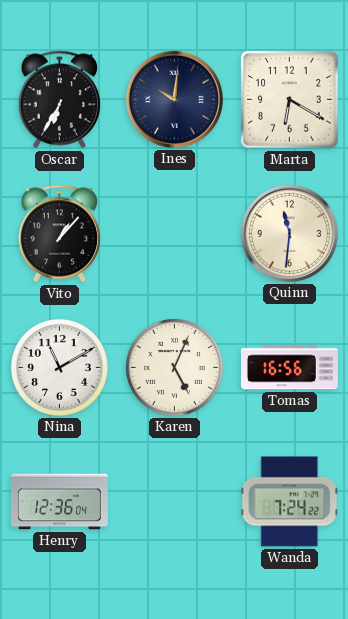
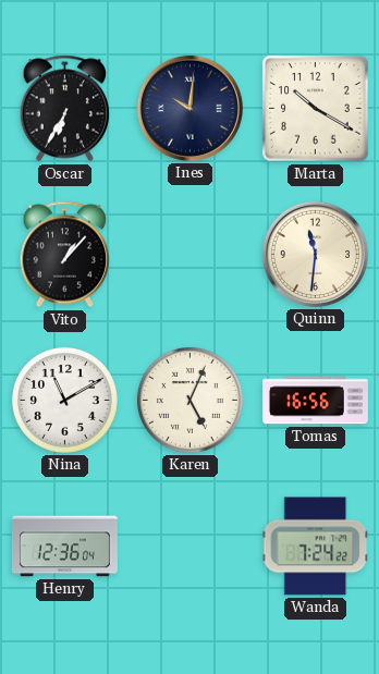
Marta: 6:20 -> 10:20 (316, 109)
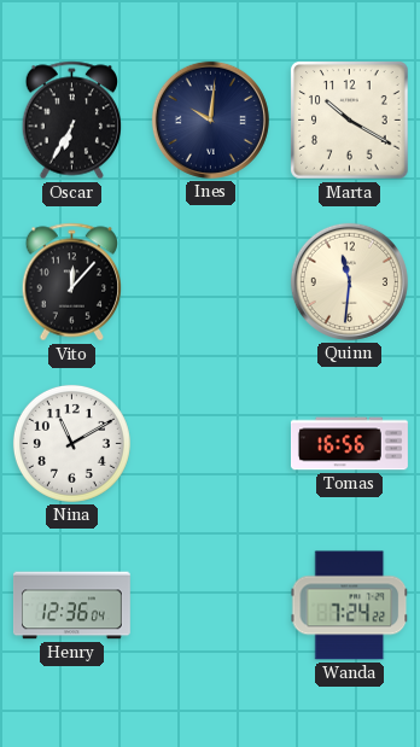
Vito: 1:07 -> 12:07 (72, 282)
Karen: 5:04 -> none (189, 400)
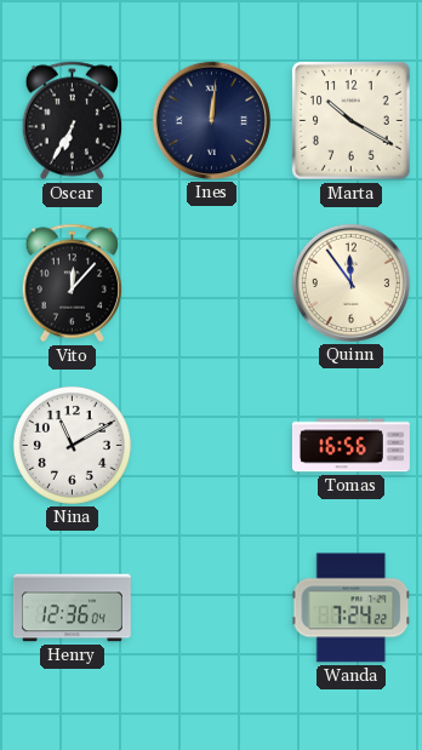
Ines: 10:01 -> 12:01 (211, 120)
Quinn: 11:31 -> 11:54 (350, 282)
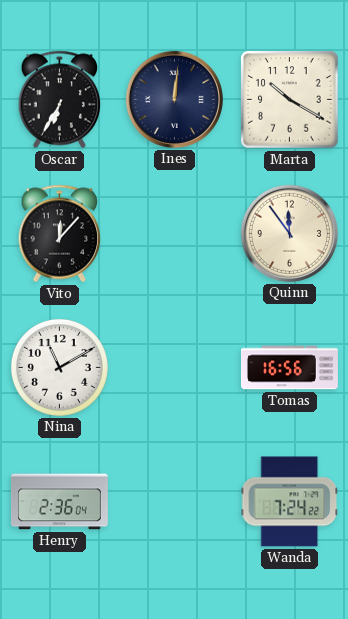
Henry: 12:36 -> 2:36 (59, 502)
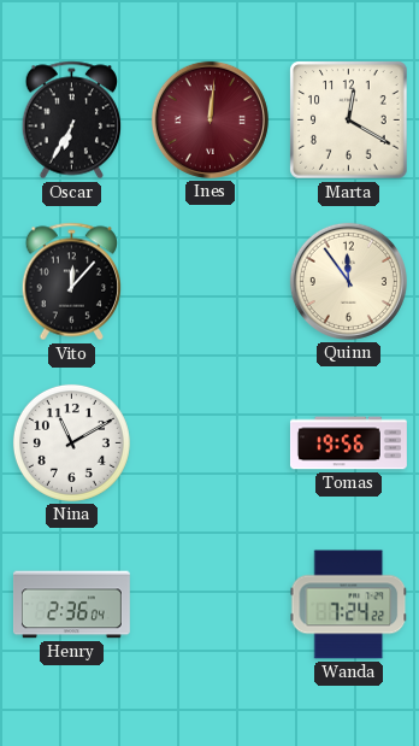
Ines dial: navy -> burgundy (209, 119)
Marta: 10:20 -> 12:20 (349, 121)
Tomas: 16:56 -> 19:56 (348, 444)
